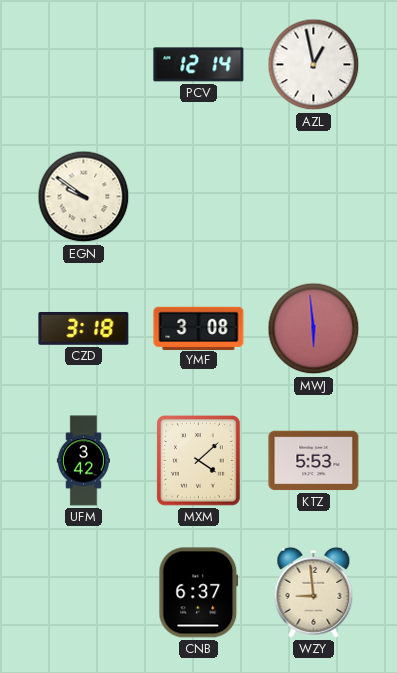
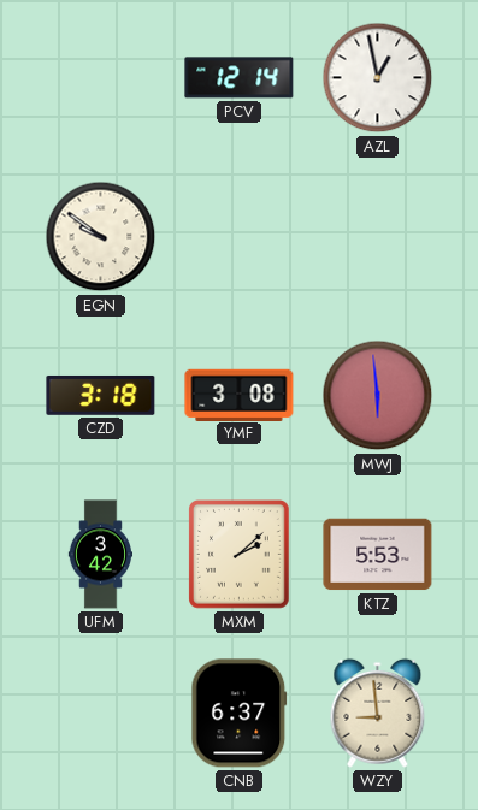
MXM: 4:08 -> 2:08 (240, 555)
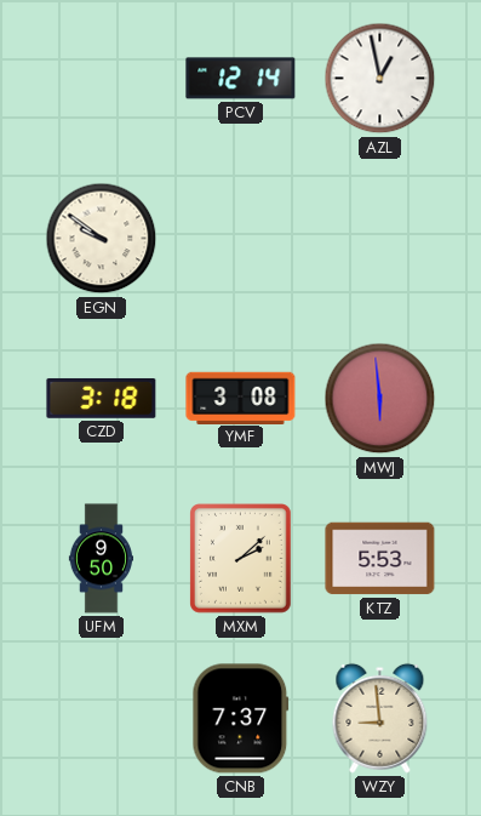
UFM: 3:42 -> 9:50 (102, 559)
CNB: 6:37 -> 7:37 (241, 719)
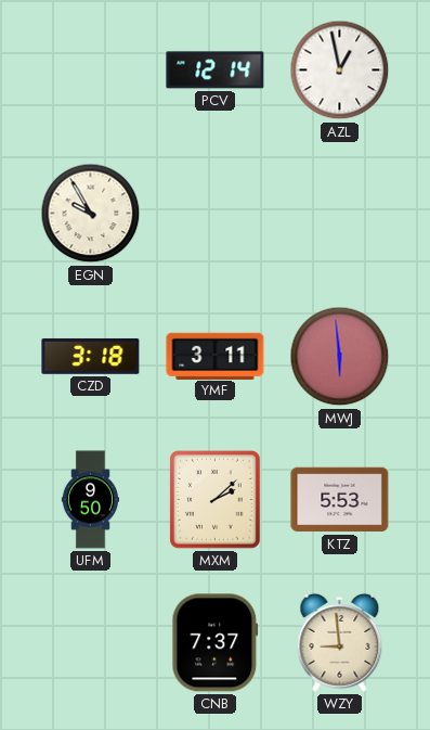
EGN: 9:51 -> 9:55 (91, 214)
YMF: 3:08 -> 3:11 (216, 356)
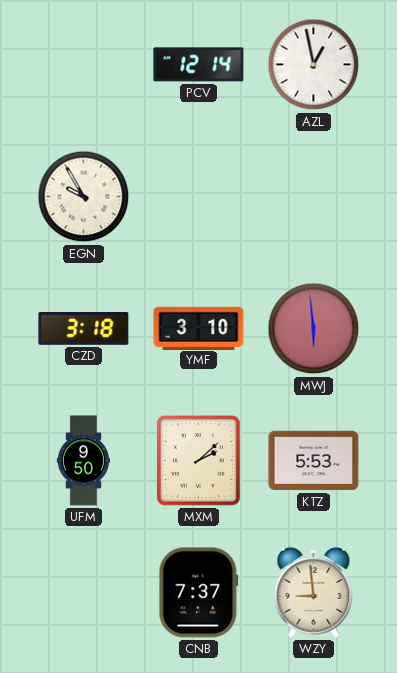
YMF: 3:11 -> 3:10 (199, 328)
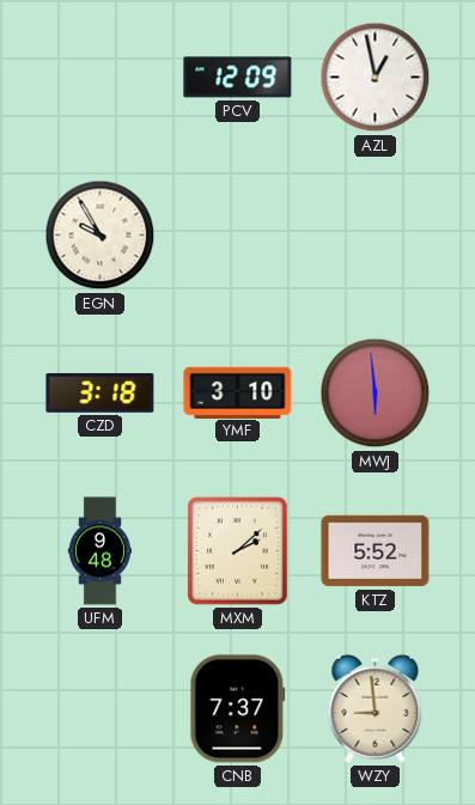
PCV: 12:14 -> 12:09 (238, 78)
UFM: 9:50 -> 9:48 (101, 551)
KTZ: 5:53 -> 5:52 (376, 551)
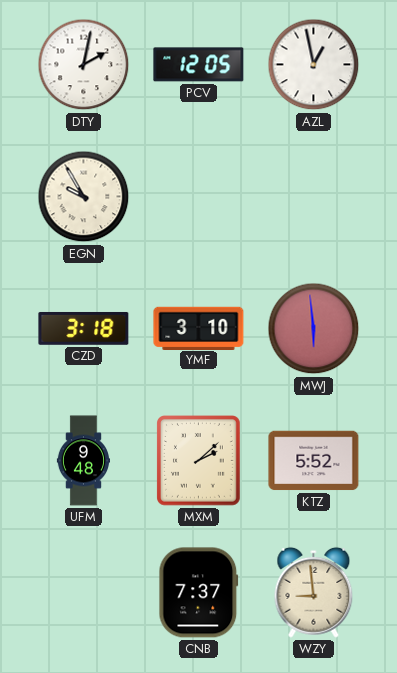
DTY: none -> 2:02 (84, 65)
PCV: 12:09 -> 12:05 (199, 65)
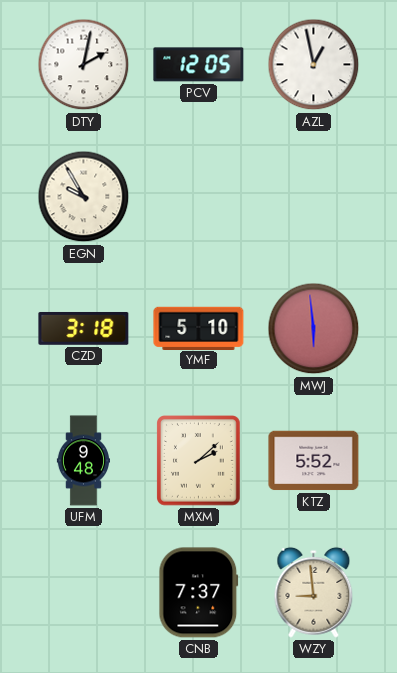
YMF: 3:10 -> 5:10 (199, 328)
